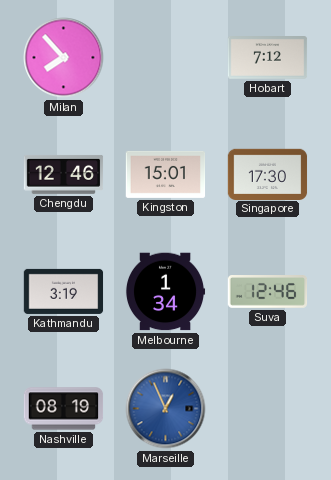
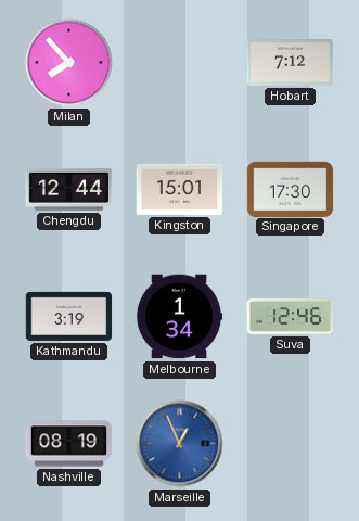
Chengdu: 12:46 -> 12:44 (69, 189)
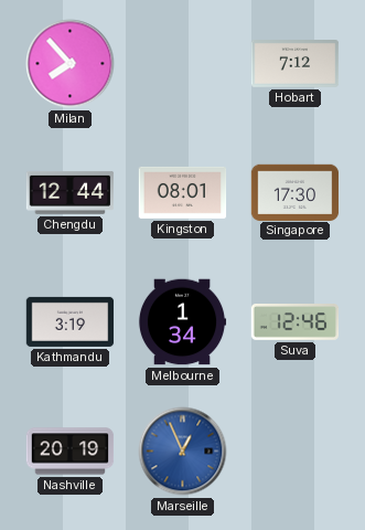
Kingston: 15:01 -> 08:01 (183, 192)
Nashville: 08:19 -> 20:19 (71, 452)
